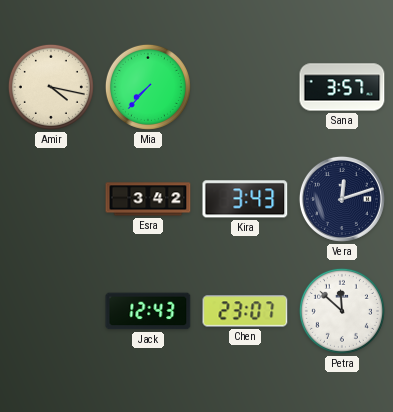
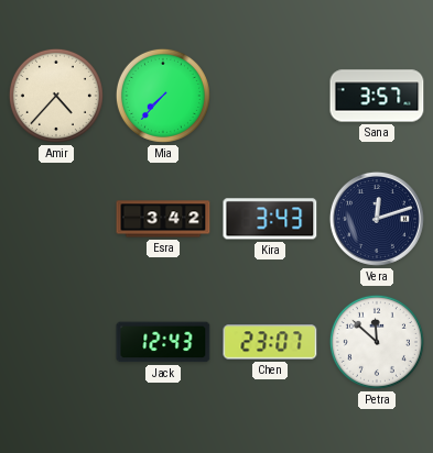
Amir: 4:17 -> 4:37 (56, 96)
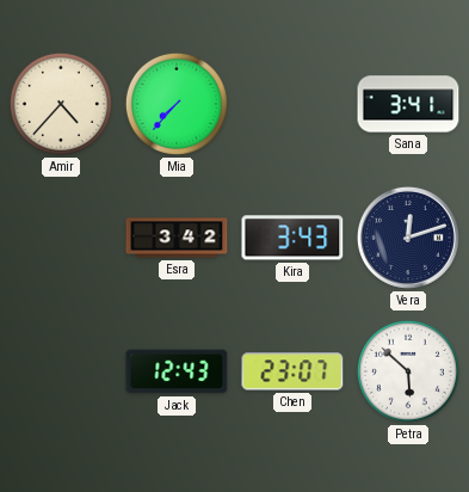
Sana: 3:57 -> 3:41 (408, 104)
Petra: 11:52 -> 5:52 (408, 371)
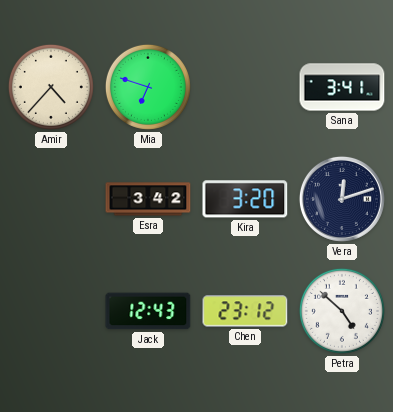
Mia: 7:37 -> 6:48 (148, 87)
Kira: 3:43 -> 3:20 (245, 199)
Chen: 23:07 -> 23:12 (245, 311)
Petra: 5:52 -> 4:52 (342, 311)
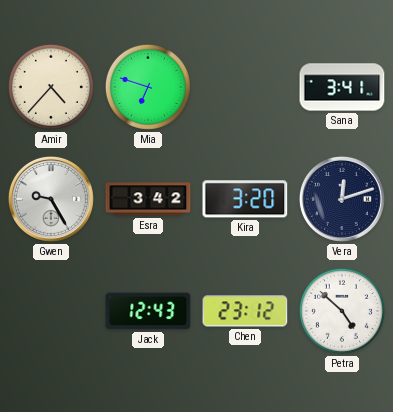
Gwen: none -> 9:25 (51, 199)
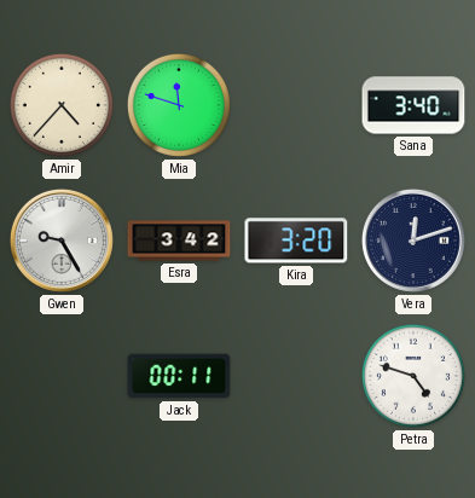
Mia: 6:48 -> 11:48 (179, 105)
Sana: 3:41 -> 3:40 (413, 105)
Jack: 12:43 -> 00:11 (179, 376)
Chen: 23:12 -> none (245, 311)
Petra: 4:52 -> 4:48 (413, 376)
